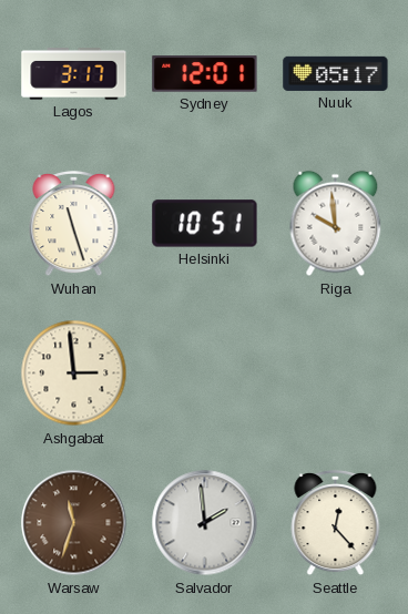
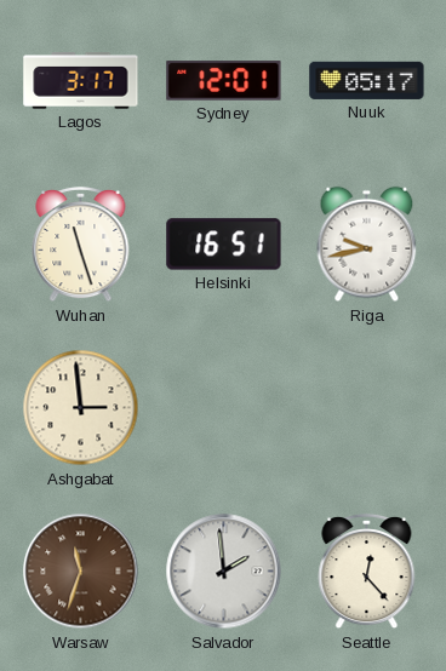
Helsinki: 10:51 -> 16:51 (224, 245)
Riga: 9:59 -> 9:43 (367, 245)
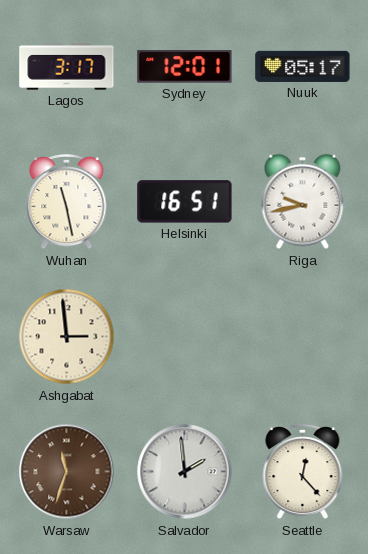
Wuhan: 11:27 -> 11:28 (67, 202)
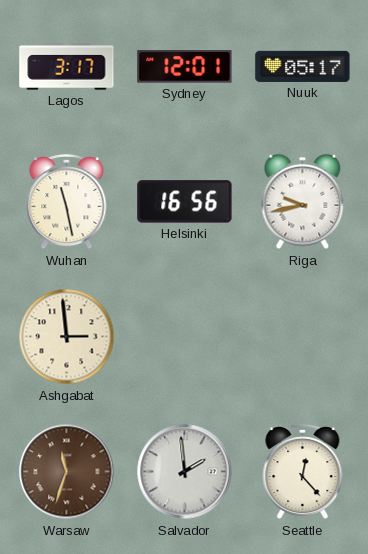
Helsinki: 16:51 -> 16:56 (185, 202)
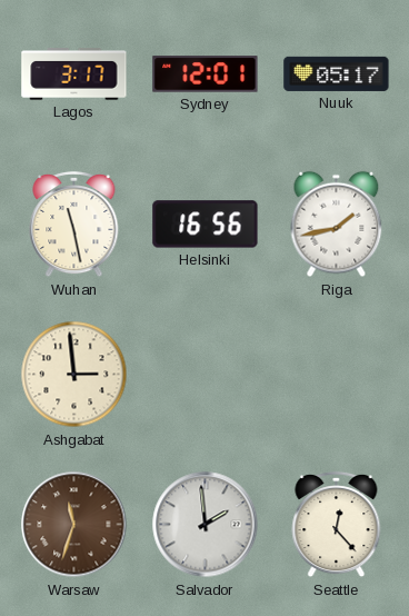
Riga: 9:43 -> 1:43 (337, 225)
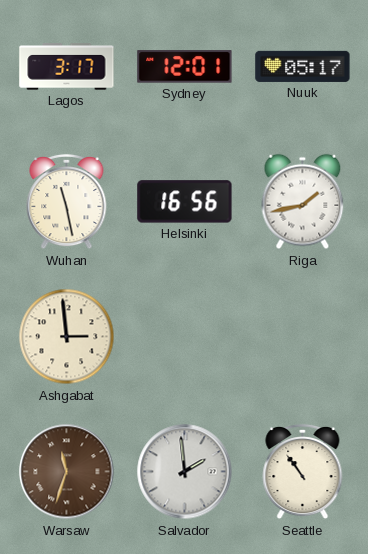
Seattle: 12:23 -> 10:54 (303, 472)
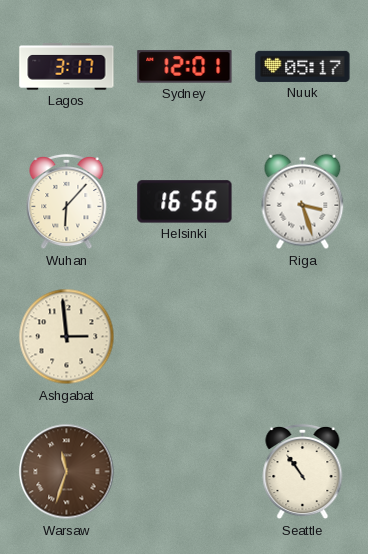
Wuhan: 11:28 -> 6:07 (67, 202)
Riga: 1:43 -> 3:27 (303, 202)
Salvador: 1:59 -> none (185, 472)
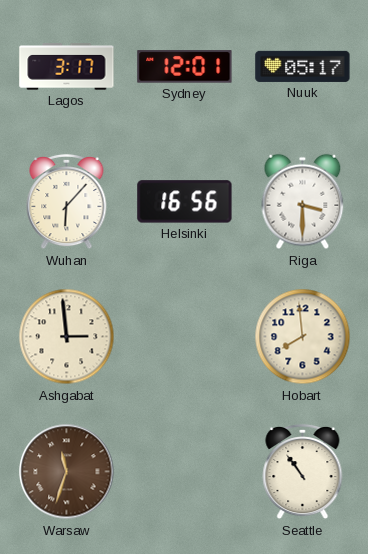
Riga: 3:27 -> 3:30 (303, 202)
Hobart: none -> 7:59 (303, 337)
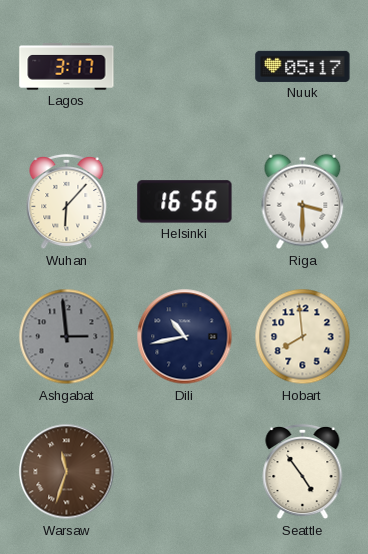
Sydney: 12:01 -> none (185, 67)
Ashgabat dial: cream -> grey (67, 337)
Dili: none -> 10:43 (185, 337)
Seattle: 10:54 -> 4:54 (303, 472)
